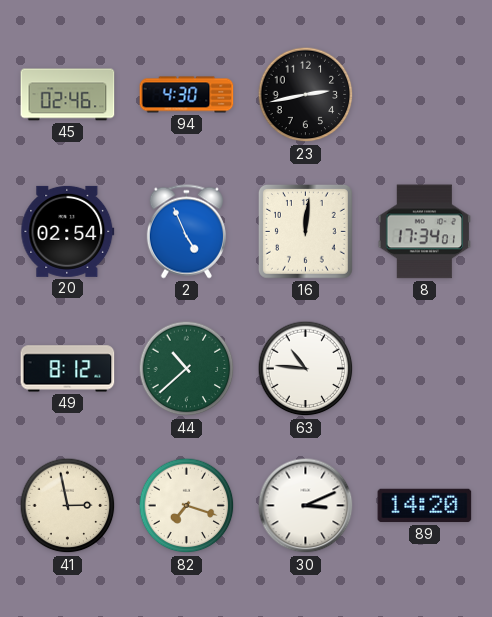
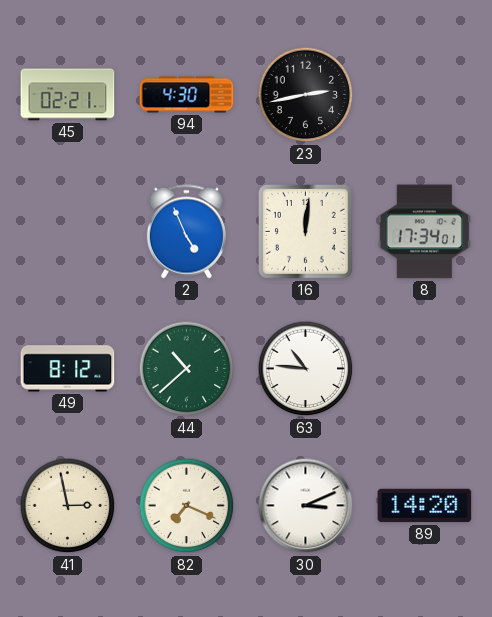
45: 02:46 -> 02:21 (68, 95)
20: 02:54 -> none (68, 231)
82: 7:18 -> 7:19 (187, 506)
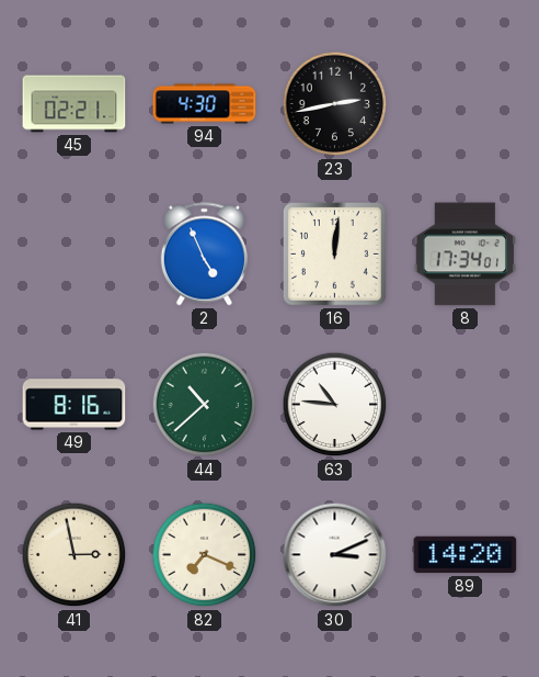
49: 8:12 -> 8:16 (74, 405)
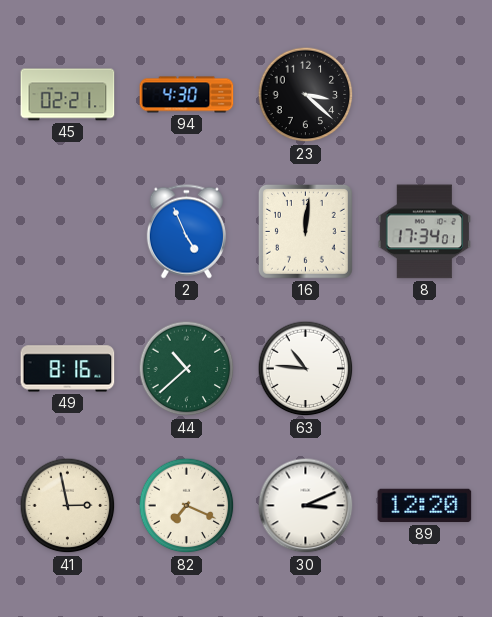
23: 2:43 -> 3:22 (306, 95)
89: 14:20 -> 12:20 (425, 506)
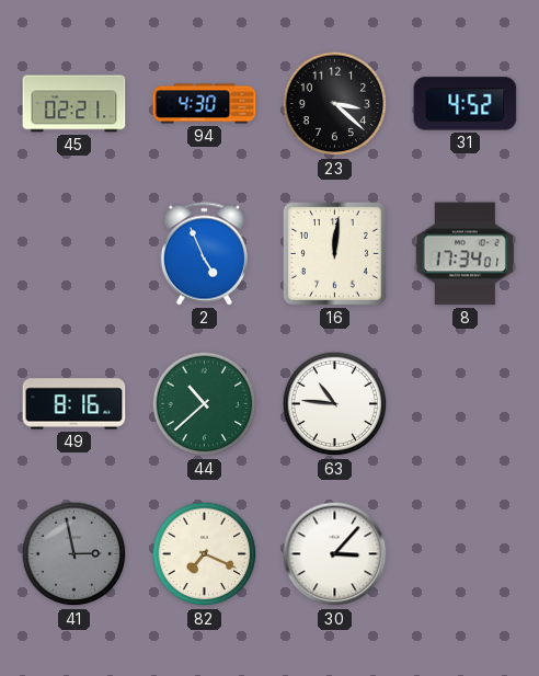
31: none -> 4:52 (466, 104)
41 dial: cream -> grey (74, 554)
30: 3:11 -> 3:07 (335, 554)
89: 12:20 -> none (425, 506)
